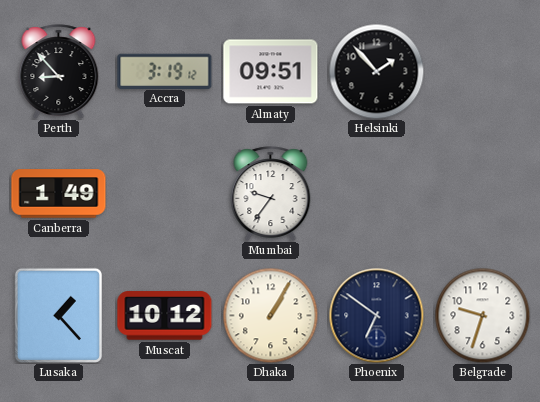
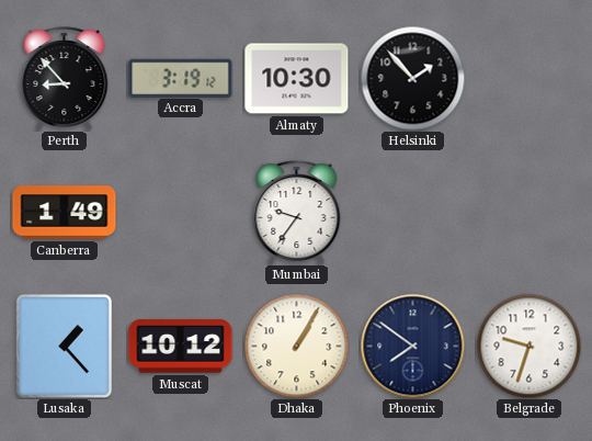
Almaty: 09:51 -> 10:30 (297, 79)
Phoenix: 6:51 -> 7:51 (412, 346)
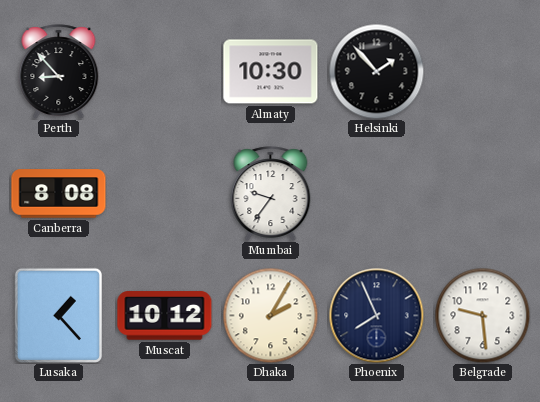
Accra: 3:19 -> none (181, 78)
Canberra: 1:49 -> 8:08 (59, 194)
Dhaka: 1:05 -> 2:05 (270, 315)
Phoenix: 7:51 -> 7:56 (376, 315)
Belgrade: 9:33 -> 9:29 (482, 315)
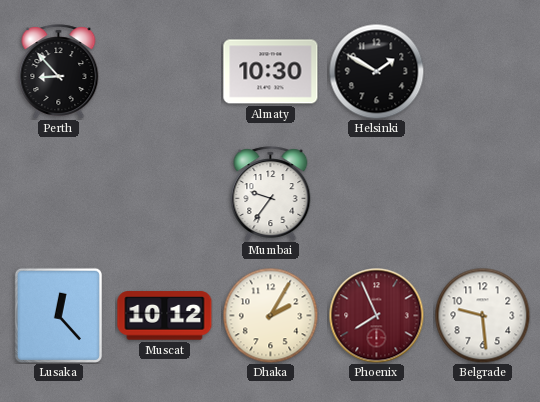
Helsinki: 1:53 -> 1:50 (376, 71)
Canberra: 8:08 -> none (59, 194)
Lusaka: 1:23 -> 12:23 (58, 315)
Phoenix dial: navy -> burgundy (376, 315)
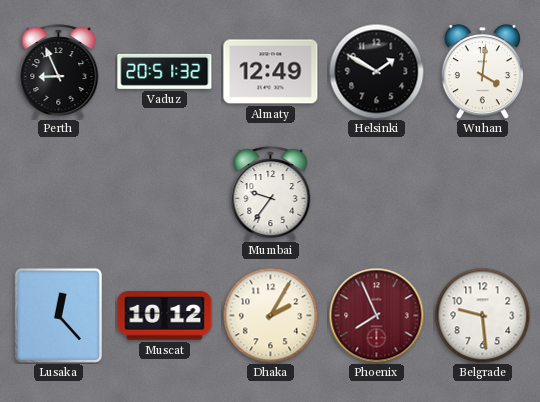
Perth: 8:53 -> 8:56 (59, 72)
Vaduz: none -> 20:51 (165, 71)
Almaty: 10:30 -> 12:49 (271, 72)
Wuhan: none -> 4:01 (482, 72)
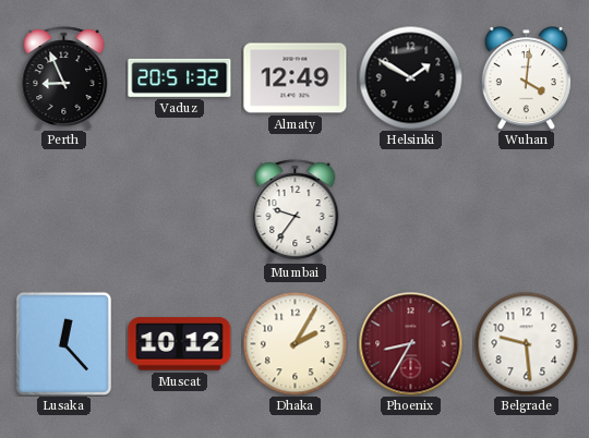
Phoenix: 7:56 -> 8:35 (410, 343)
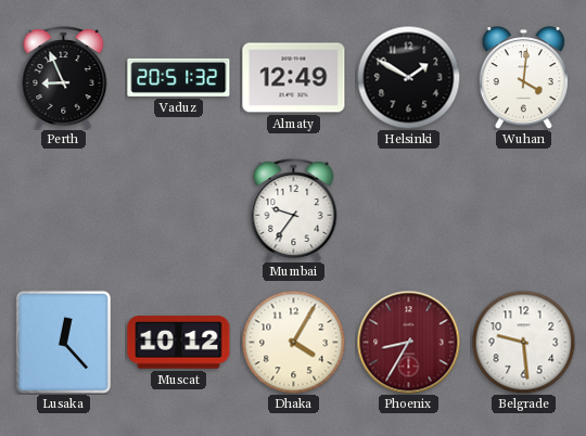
Dhaka: 2:05 -> 4:05 (293, 342)
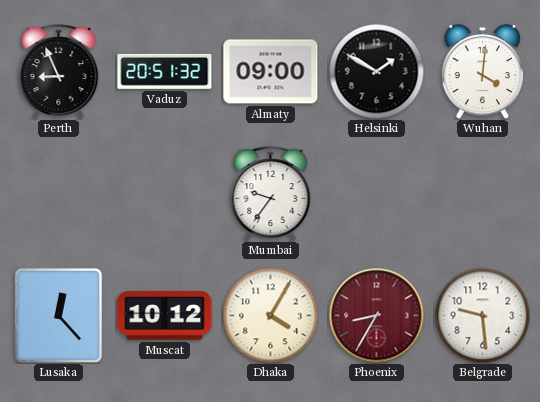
Almaty: 12:49 -> 09:00 (271, 72)
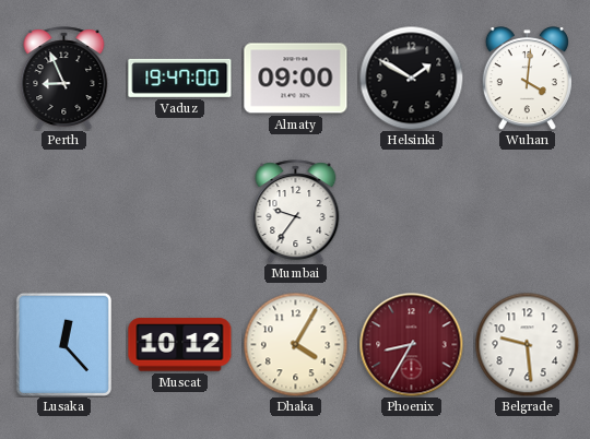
Vaduz: 20:51 -> 19:47 (180, 78)
